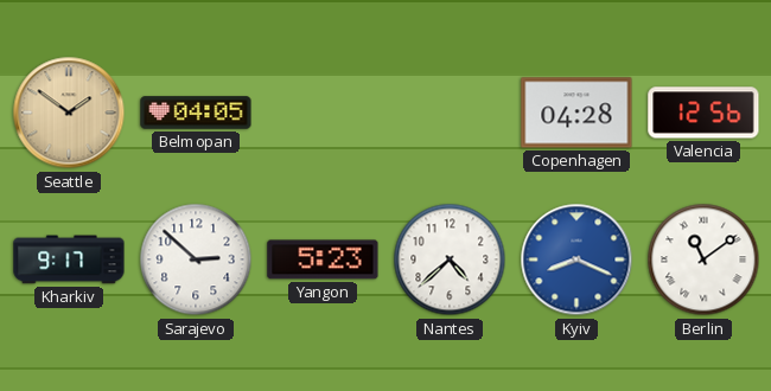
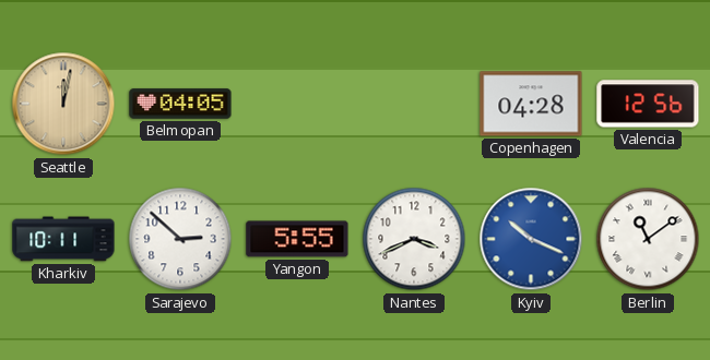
Seattle: 1:51 -> 12:02 (63, 104)
Kharkiv: 9:17 -> 10:11 (63, 239)
Yangon: 5:23 -> 5:55 (297, 239)
Nantes: 4:38 -> 3:41 (414, 239)
Kyiv: 8:19 -> 10:19 (531, 239)
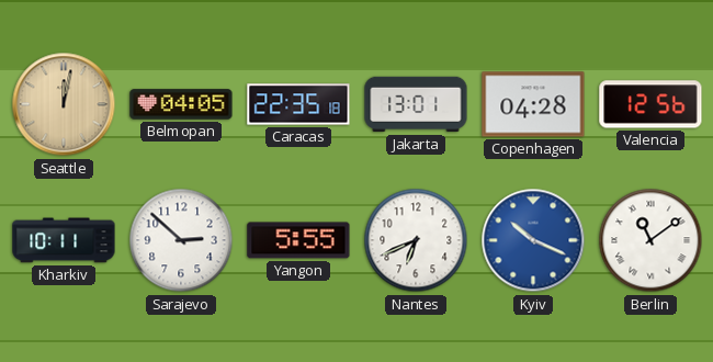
Caracas: none -> 22:35 (298, 104)
Jakarta: none -> 13:01 (416, 104)
Nantes: 3:41 -> 6:41 (416, 240)
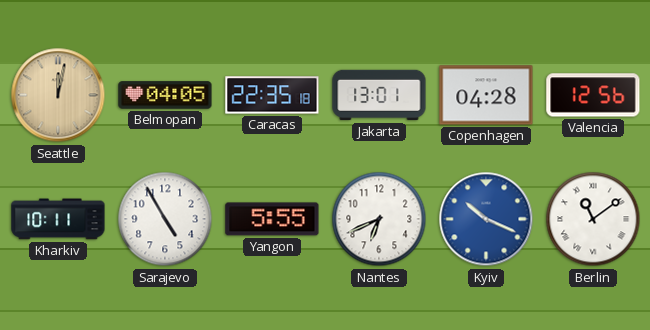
Sarajevo: 2:52 -> 4:55 (165, 219)
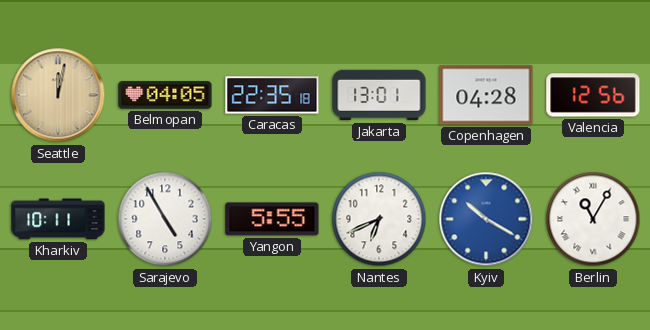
Kyiv: 10:19 -> 10:20 (486, 219)
Berlin: 11:09 -> 11:05 (593, 219)
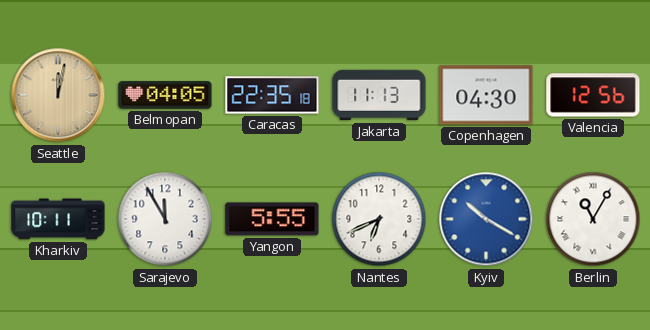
Jakarta: 13:01 -> 11:13 (379, 95)
Copenhagen: 04:28 -> 04:30 (486, 95)
Sarajevo: 4:55 -> 11:55 (165, 219)
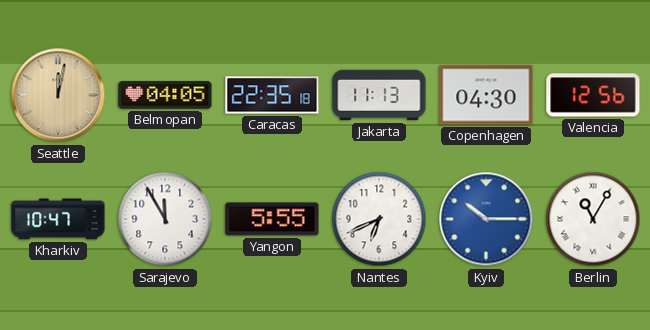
Kharkiv: 10:11 -> 10:47 (58, 219)
Kyiv: 10:20 -> 10:15 (486, 219)
